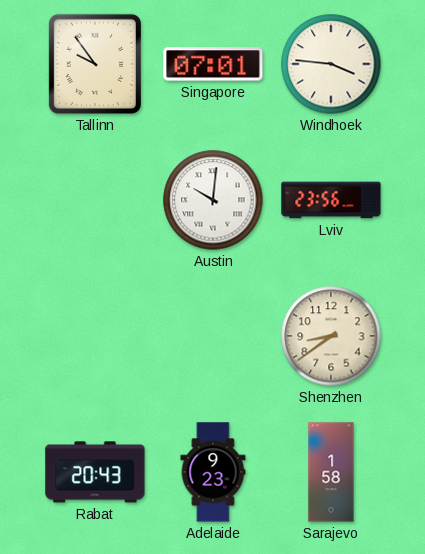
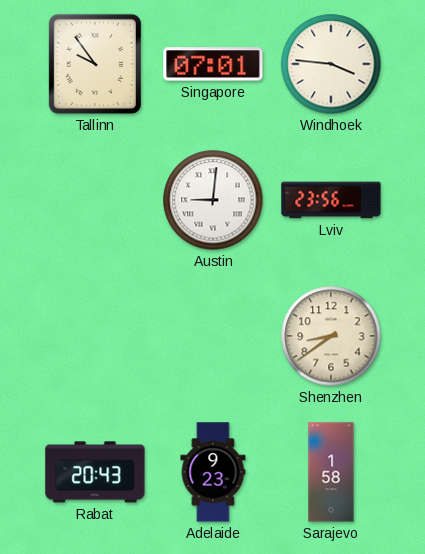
Austin: 10:01 -> 9:01 (213, 200)
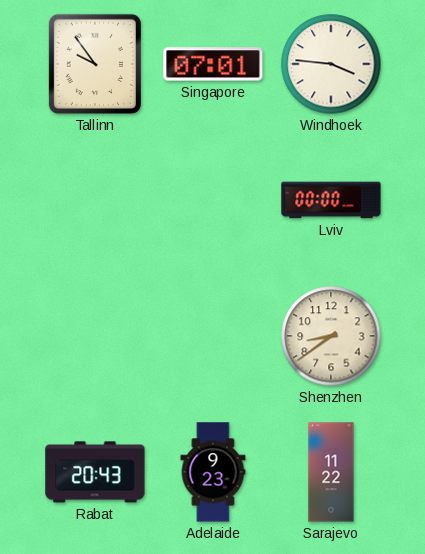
Austin: 9:01 -> none (213, 200)
Lviv: 23:56 -> 00:00 (331, 200)
Sarajevo: 1:58 -> 11:22 (331, 472)
